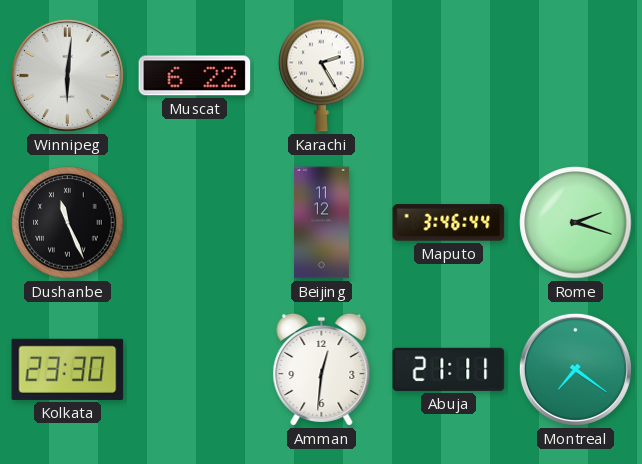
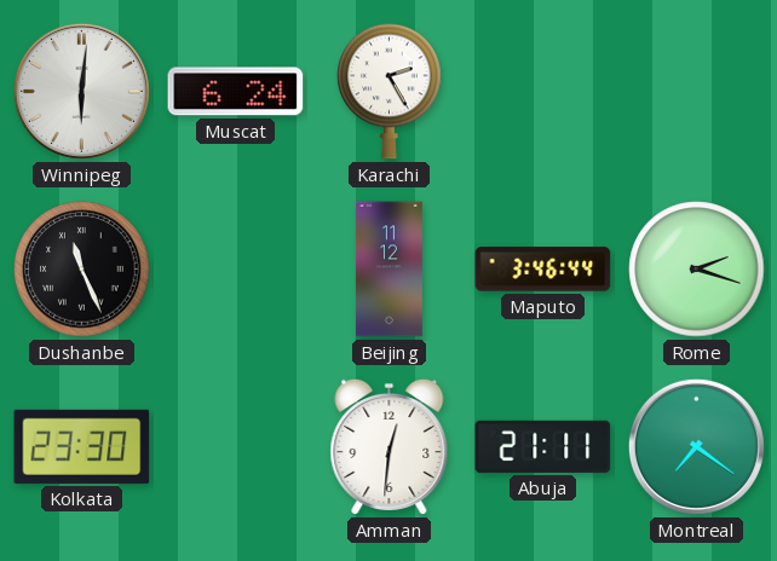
Muscat: 6:22 -> 6:24 (236, 92)
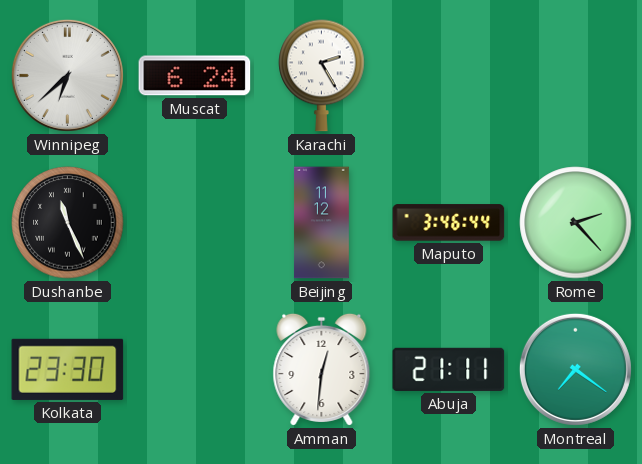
Winnipeg: 6:01 -> 6:38 (67, 75)
Rome: 2:18 -> 2:23 (576, 223)
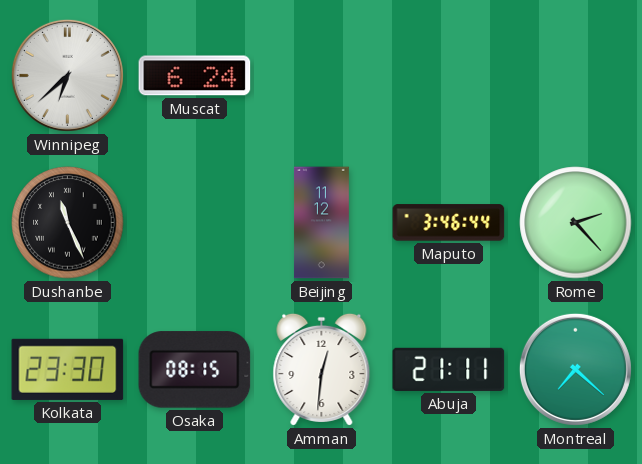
Karachi: 2:25 -> none (322, 75)
Osaka: none -> 08:15 (195, 370)
Montreal: 7:21 -> 7:22 (575, 369)
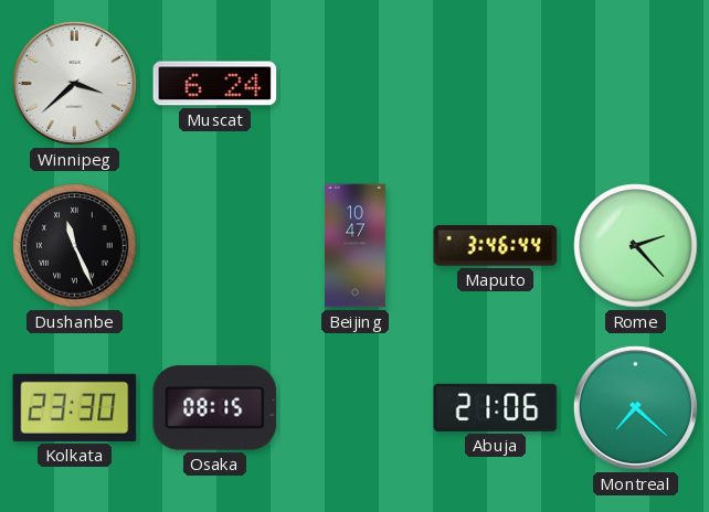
Winnipeg: 6:38 -> 3:38 (74, 83)
Beijing: 11:12 -> 10:47 (354, 246)
Amman: 12:31 -> none (322, 369)
Abuja: 21:11 -> 21:06 (496, 407)
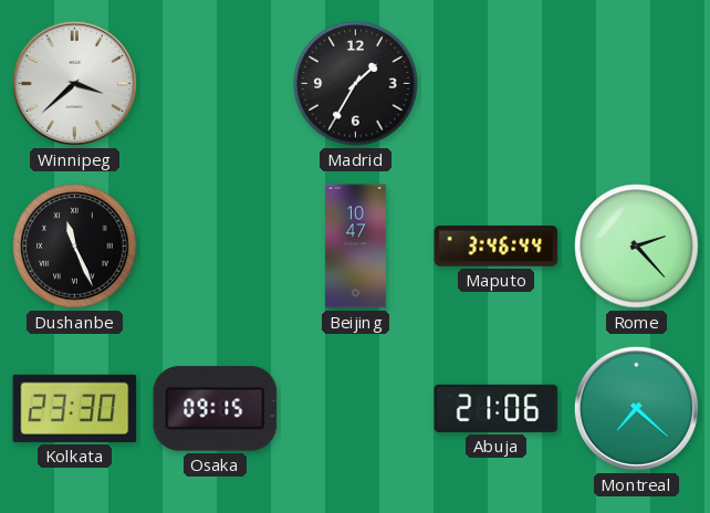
Muscat: 6:24 -> none (215, 84)
Madrid: none -> 1:35 (356, 84)
Osaka: 08:15 -> 09:15 (216, 409)
